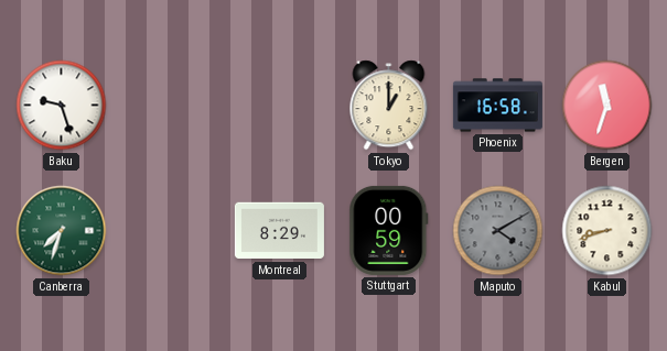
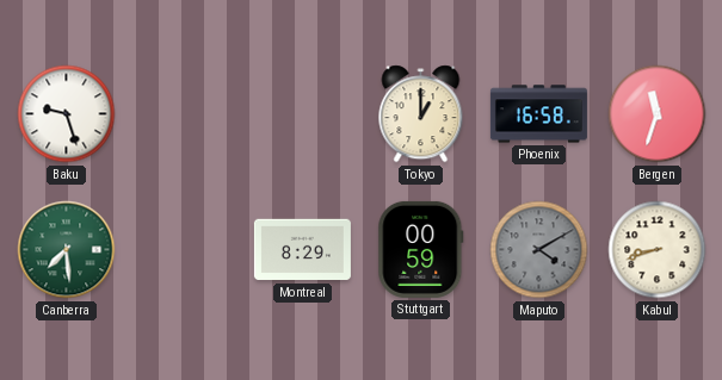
Canberra: 7:33 -> 7:29 (67, 250)
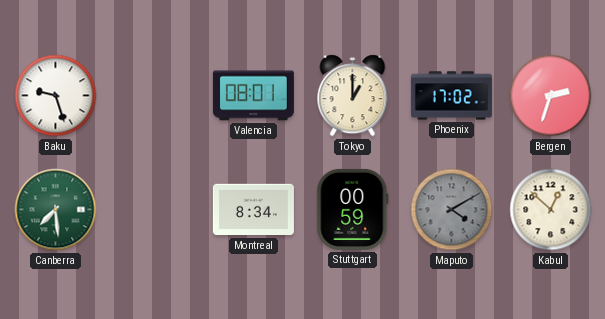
Valencia: none -> 08:01 (253, 96)
Phoenix: 16:58 -> 17:02 (451, 96)
Bergen: 11:33 -> 2:33 (551, 96)
Montreal: 8:29 -> 8:34 (253, 210)
Kabul: 8:42 -> 12:52 (551, 210)
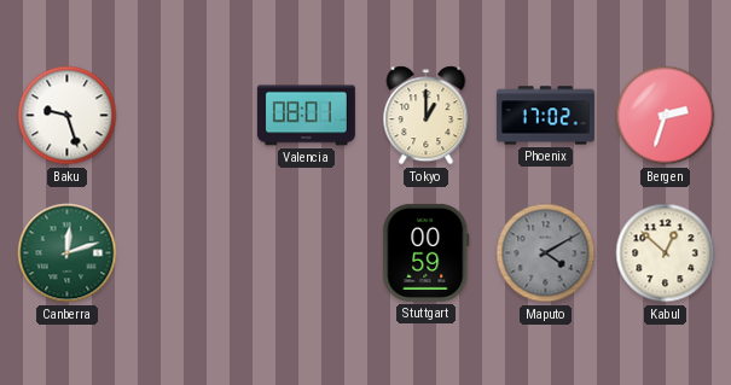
Canberra: 7:29 -> 12:12 (68, 253)
Montreal: 8:34 -> none (253, 210)
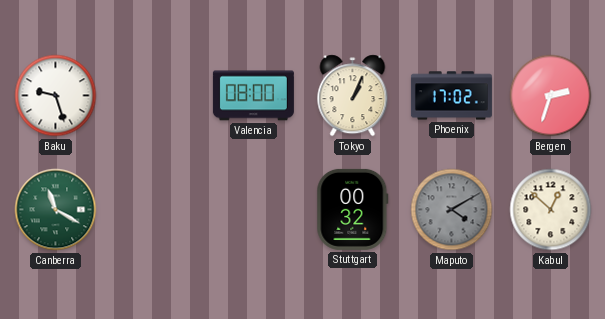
Valencia: 08:01 -> 08:00 (253, 96)
Tokyo: 1:00 -> 1:04 (353, 96)
Canberra: 12:12 -> 11:20 (56, 210)
Stuttgart: 00:59 -> 00:32 (353, 209)
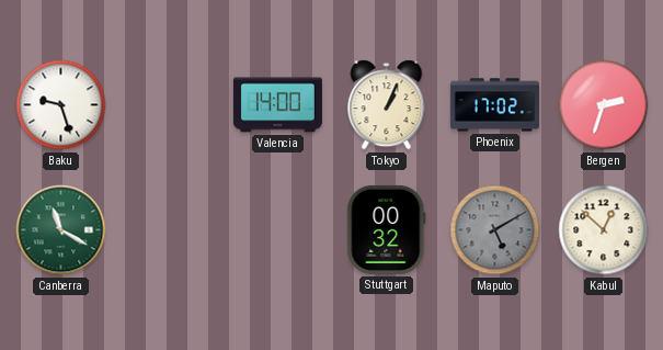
Valencia: 08:00 -> 14:00 (277, 105)
Maputo: 4:10 -> 5:10 (495, 230)
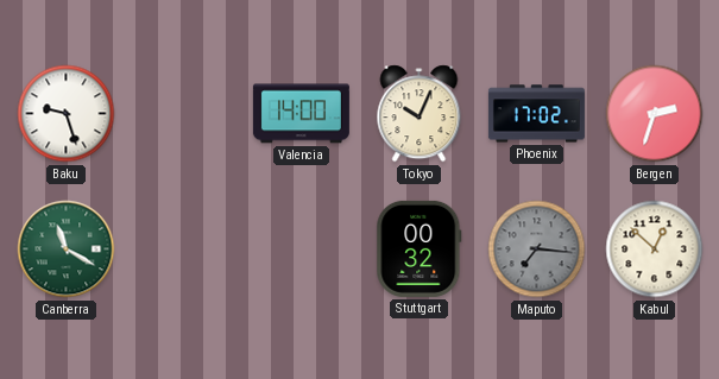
Tokyo: 1:04 -> 10:04 (420, 114)
Maputo: 5:10 -> 7:16 (537, 249)
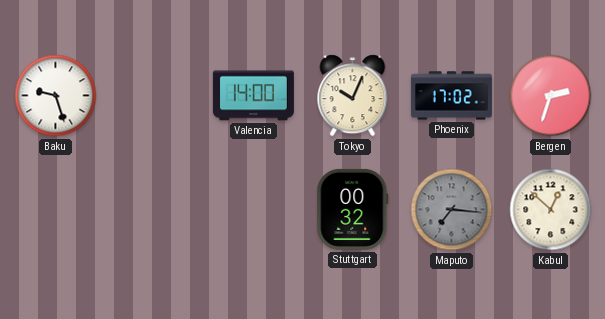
Canberra: 11:20 -> none (67, 249)
